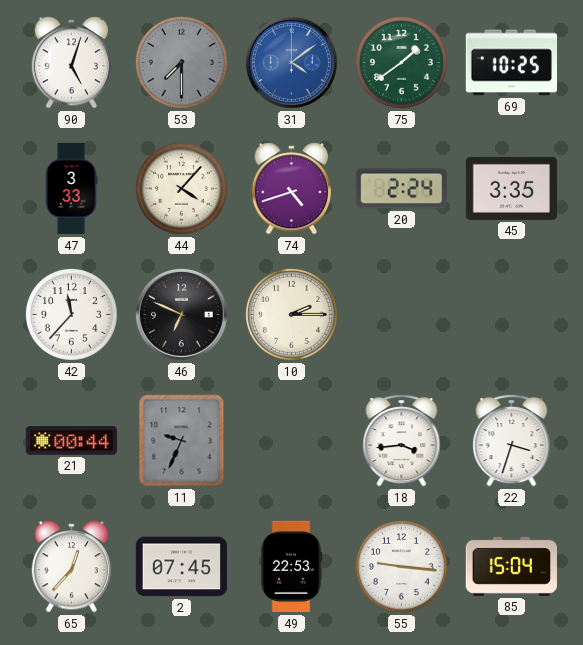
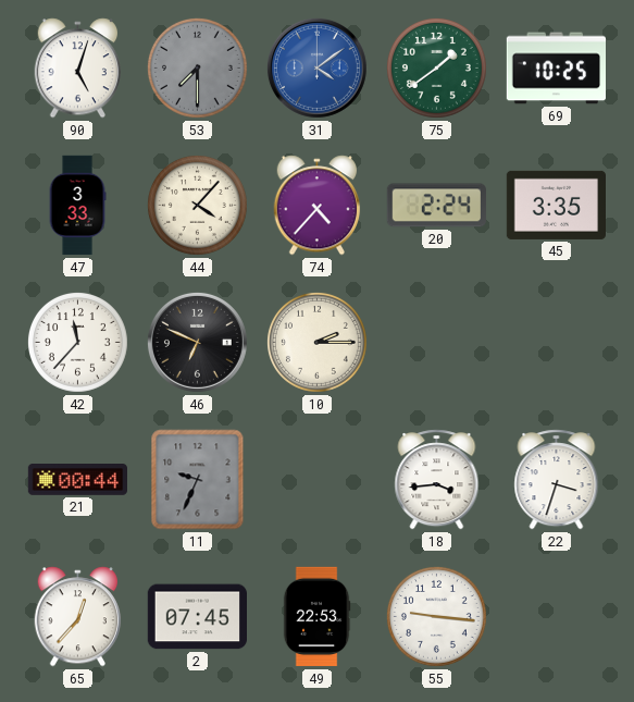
74: 4:42 -> 4:37 (318, 206)
85: 15:04 -> none (511, 566)
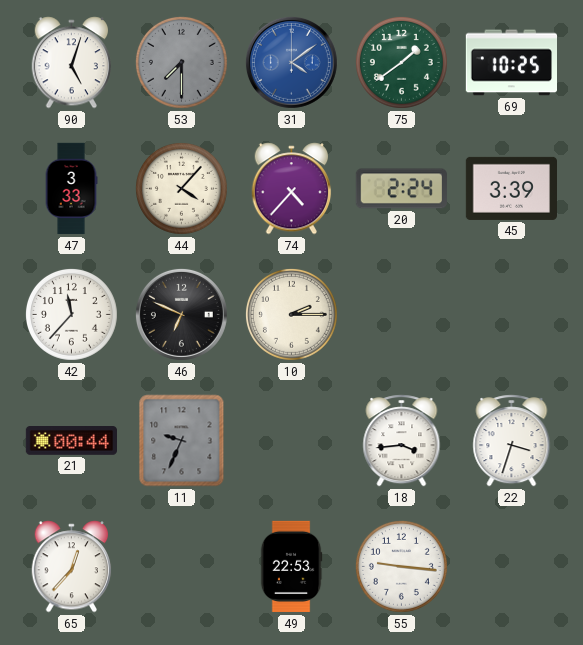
45: 3:35 -> 3:39 (511, 188)
2: 07:45 -> none (197, 617)
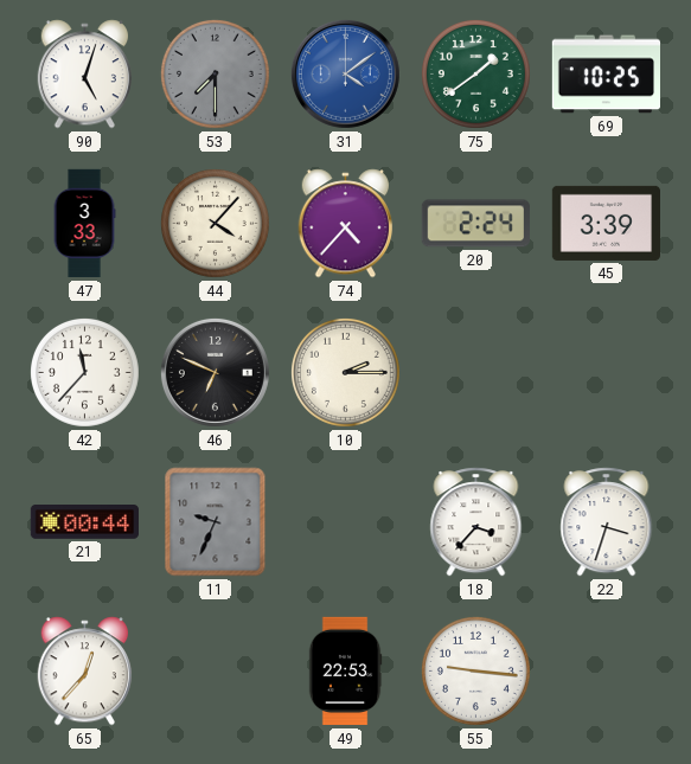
18: 3:44 -> 3:37 (476, 522)
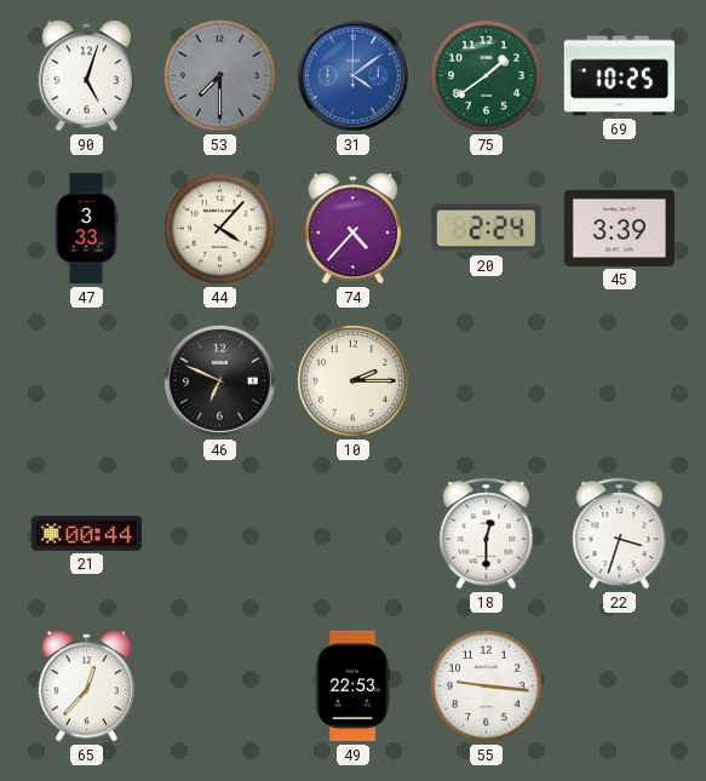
42: 11:37 -> none (84, 372)
11: 9:34 -> none (216, 522)
18: 3:37 -> 12:30 (487, 534)
